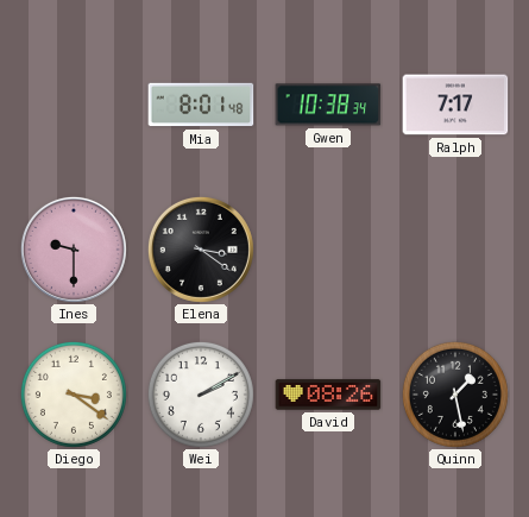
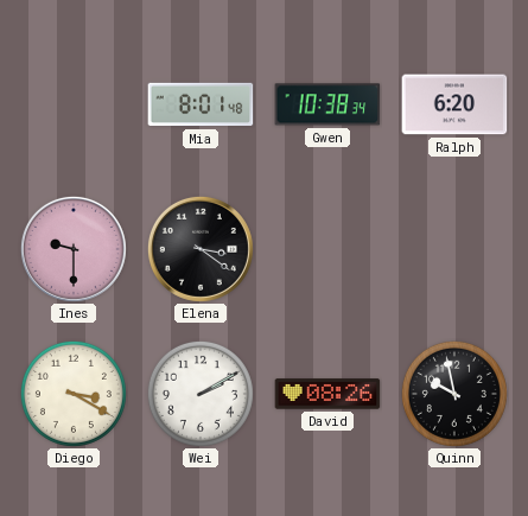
Ralph: 7:17 -> 6:20 (454, 104)
Diego: 3:21 -> 3:20 (74, 394)
Quinn: 1:28 -> 9:58 (454, 394)
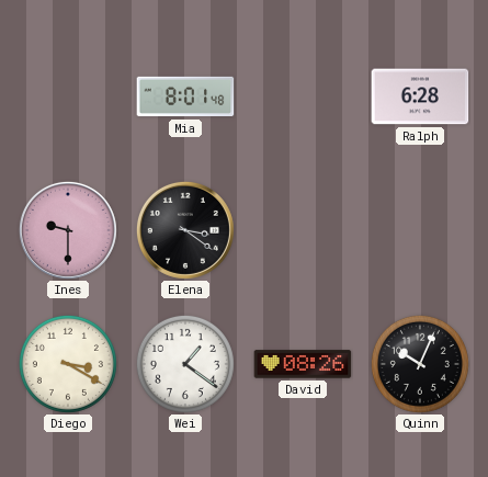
Gwen: 10:38 -> none (327, 104)
Ralph: 6:20 -> 6:28 (420, 96)
Wei: 2:10 -> 1:21 (185, 364)
Quinn: 9:58 -> 10:04 (420, 364)
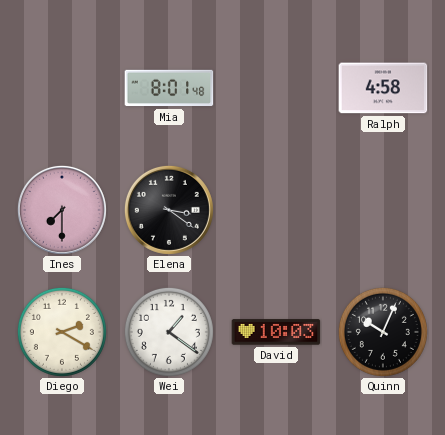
Ralph: 6:28 -> 4:58 (383, 88)
Ines: 9:30 -> 7:30 (62, 210)
Diego: 3:20 -> 2:20 (62, 332)
David: 08:26 -> 10:03 (276, 332)
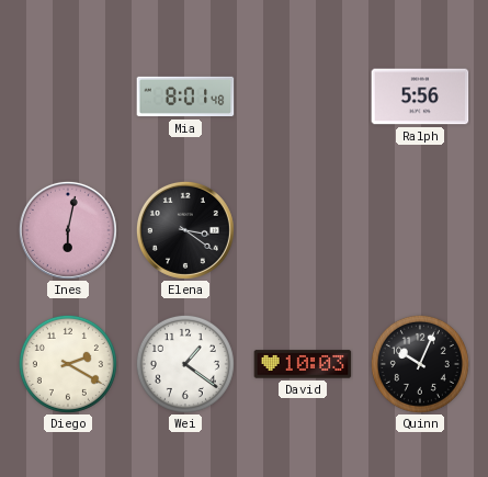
Ralph: 4:58 -> 5:56 (420, 96)
Ines: 7:30 -> 6:02 (68, 230)
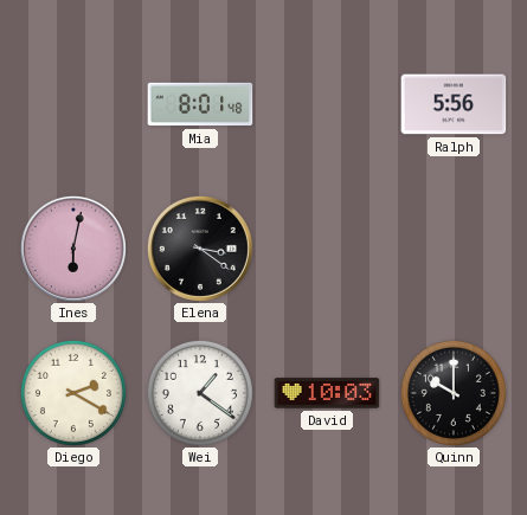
Quinn: 10:04 -> 10:00 (454, 393)
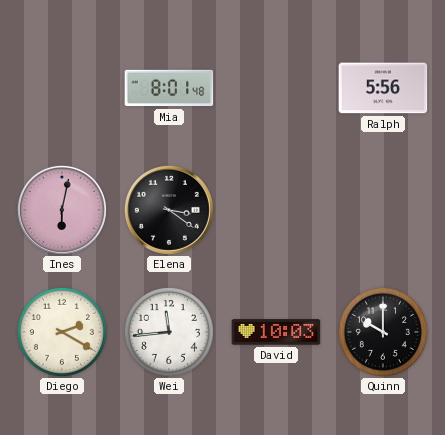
Wei: 1:21 -> 11:44 (169, 332)
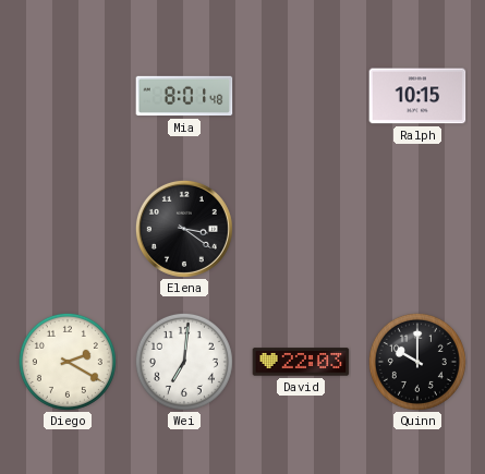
Ralph: 5:56 -> 10:15 (417, 96)
Ines: 6:02 -> none (62, 210)
Wei: 11:44 -> 7:01 (184, 362)
David: 10:03 -> 22:03 (301, 362)
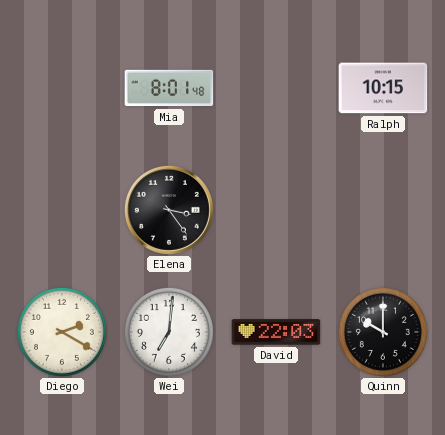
Elena: 3:21 -> 3:24 (169, 210)
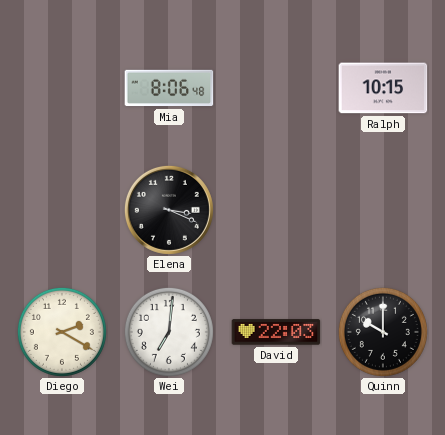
Mia: 8:01 -> 8:06 (169, 88)
Elena: 3:24 -> 3:19 (169, 210)
